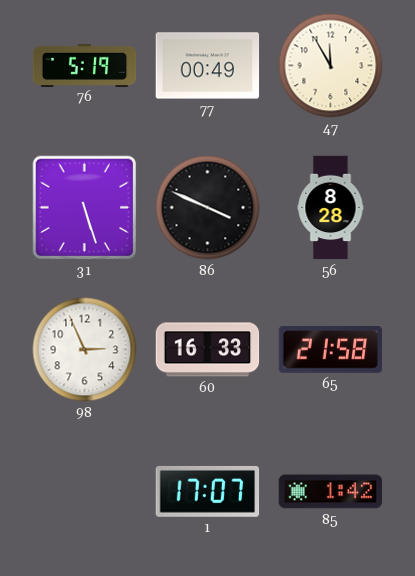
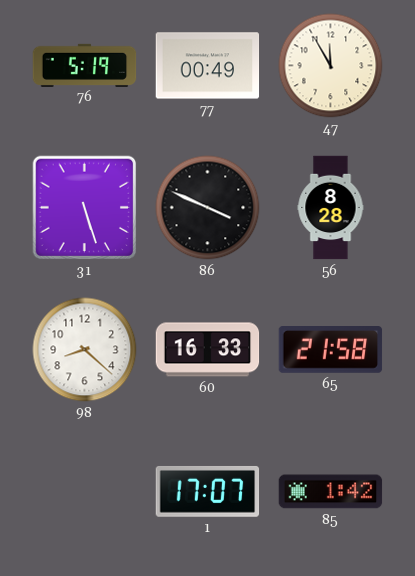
98: 2:56 -> 8:22 (85, 350)
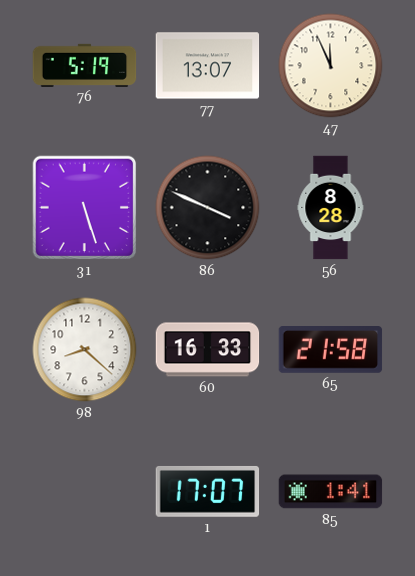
77: 00:49 -> 13:07 (208, 66)
47: 11:55 -> 11:56 (331, 66)
85: 1:42 -> 1:41 (331, 492)
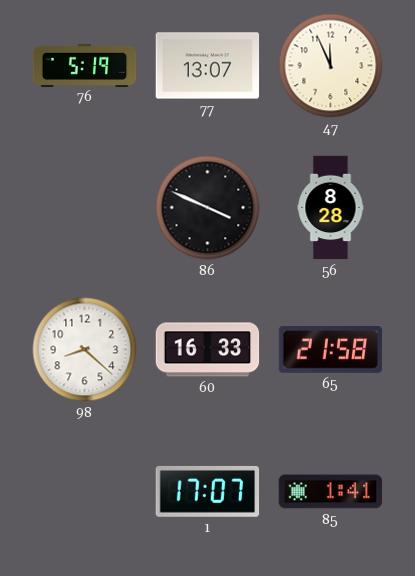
31: 5:27 -> none (85, 208)
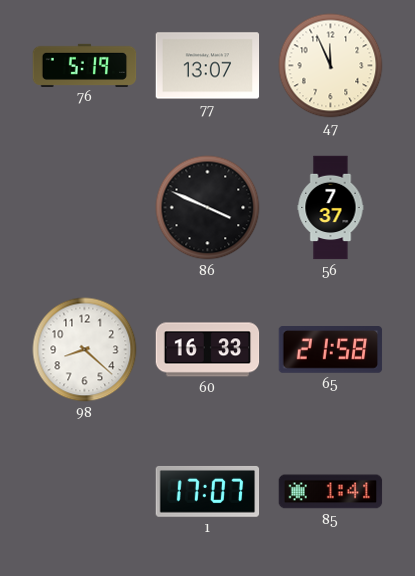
56: 8:28 -> 7:37 (331, 208)
